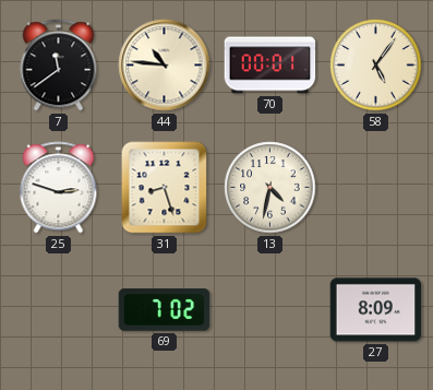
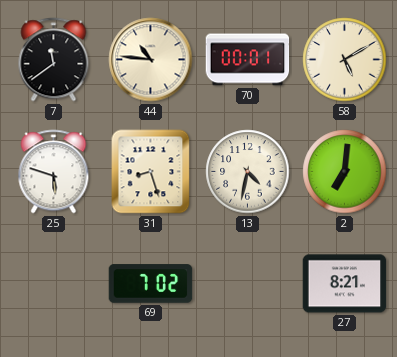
58: 5:06 -> 5:10 (345, 60)
25: 2:48 -> 5:48 (54, 172)
2: none -> 7:01 (345, 172)
27: 8:09 -> 8:21 (345, 284)
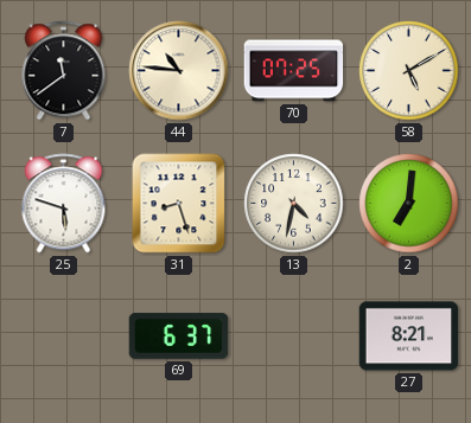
70: 00:01 -> 07:25 (294, 71)
69: 7:02 -> 6:37 (179, 337)
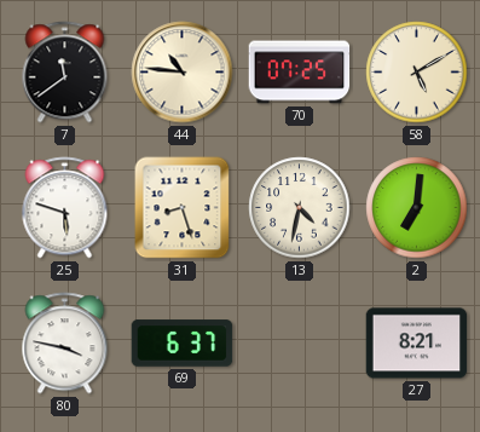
80: none -> 3:47 (65, 344)
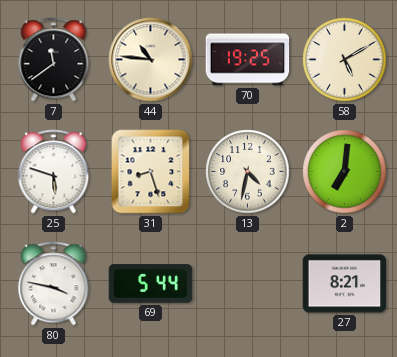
70: 07:25 -> 19:25 (248, 60)
69: 6:37 -> 5:44 (151, 284)
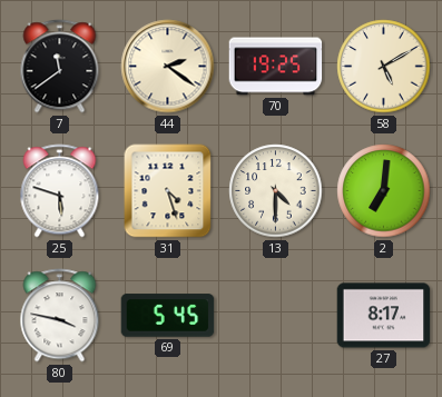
44: 10:46 -> 2:21 (168, 67)
31: 8:27 -> 4:27 (168, 191)
13: 4:32 -> 4:30 (276, 191)
69: 5:44 -> 5:45 (168, 316)
27: 8:21 -> 8:17 (384, 316)
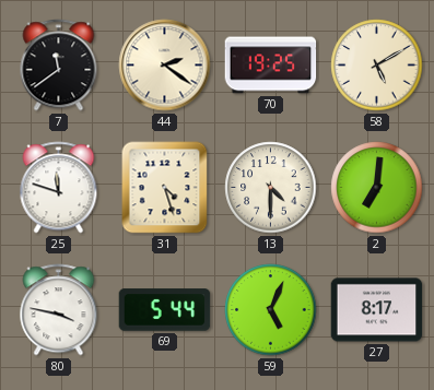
25: 5:48 -> 11:48 (59, 188)
69: 5:45 -> 5:44 (165, 310)
59: none -> 5:04 (271, 310)
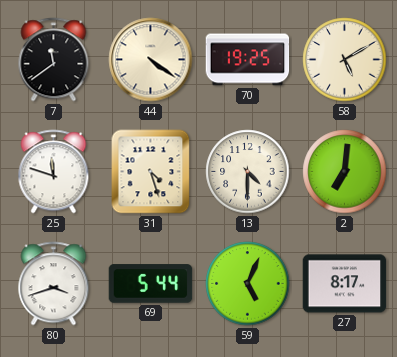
44: 2:21 -> 4:21 (151, 60)
80: 3:47 -> 3:42 (54, 284)
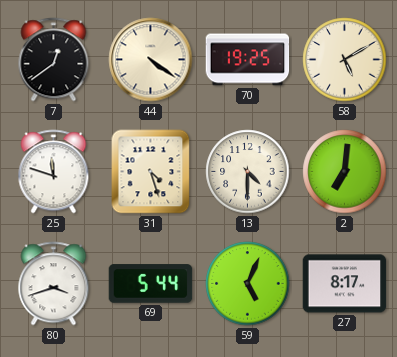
7: 11:39 -> 12:39 (54, 60)
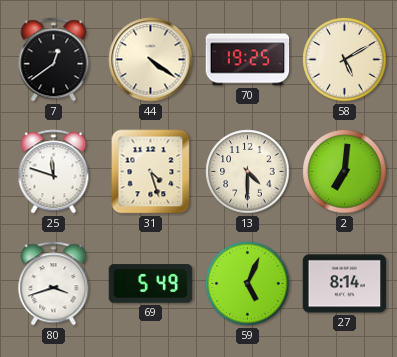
69: 5:44 -> 5:49 (151, 284)
27: 8:17 -> 8:14 (345, 284)
